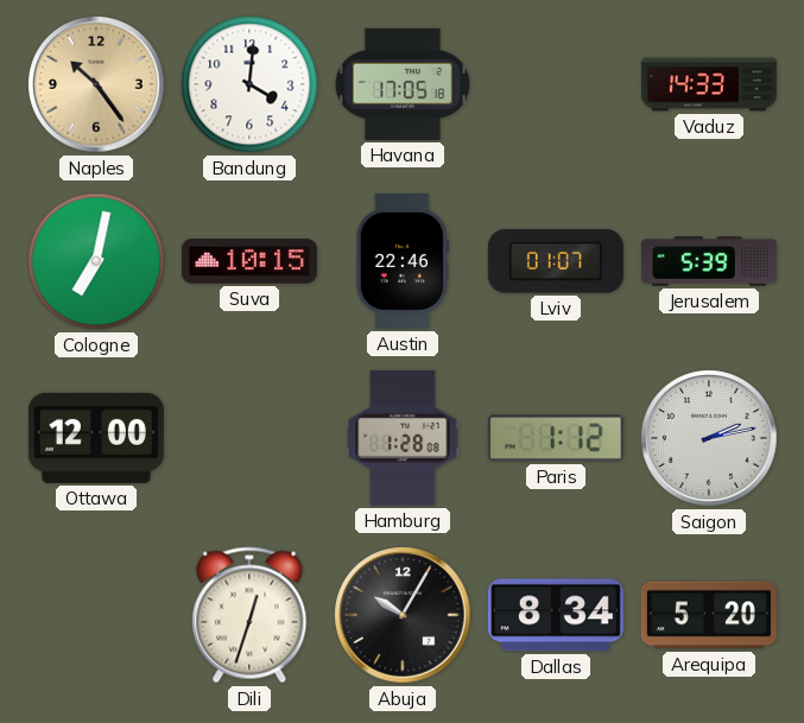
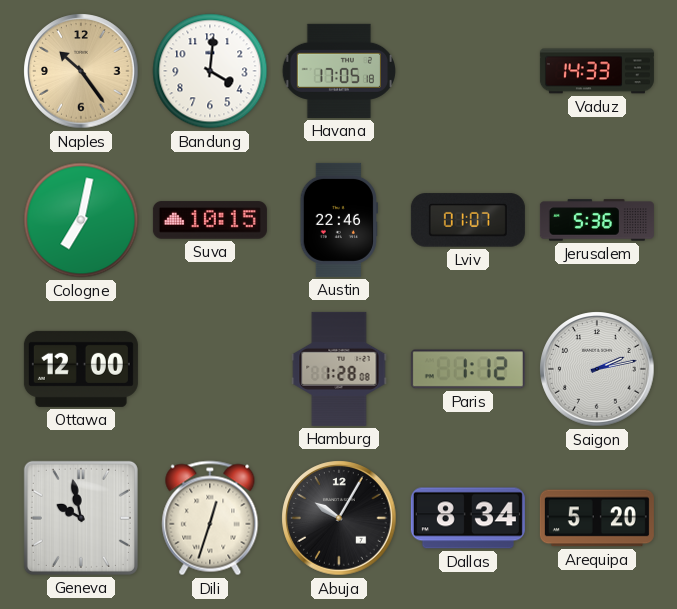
Jerusalem: 5:39 -> 5:36 (597, 220)
Geneva: none -> 9:58 (81, 518)
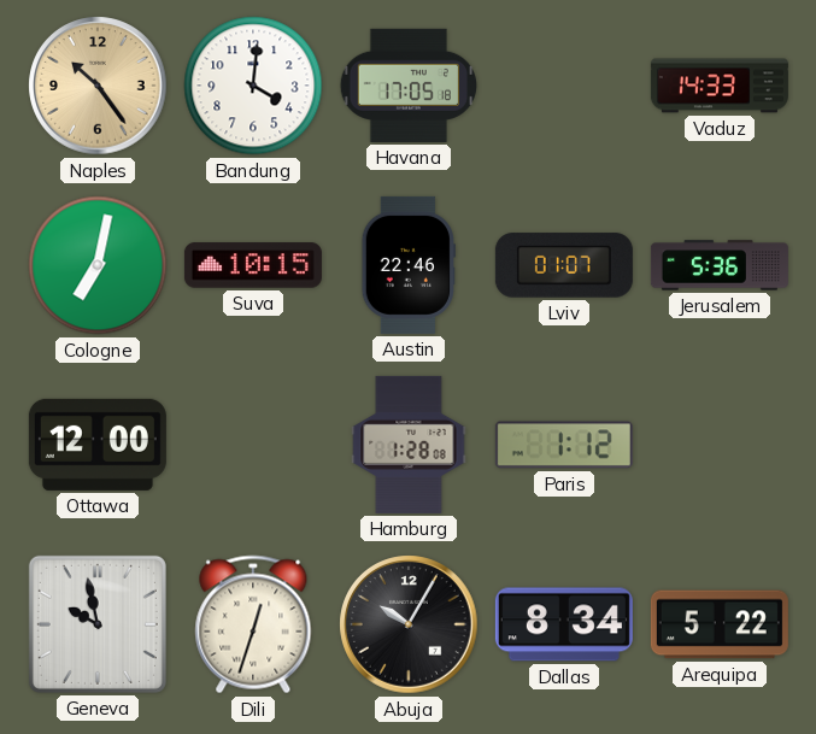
Saigon: 2:13 -> none (597, 369)
Arequipa: 5:20 -> 5:22 (720, 624)
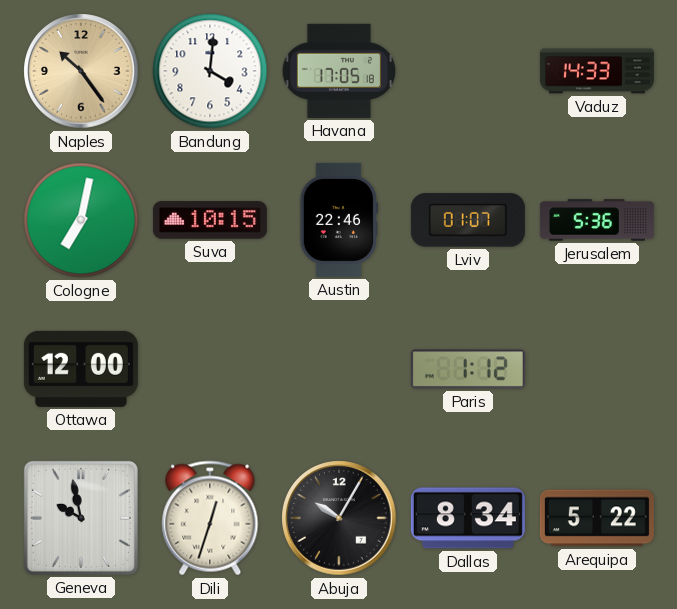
Hamburg: 1:28 -> none (409, 445)
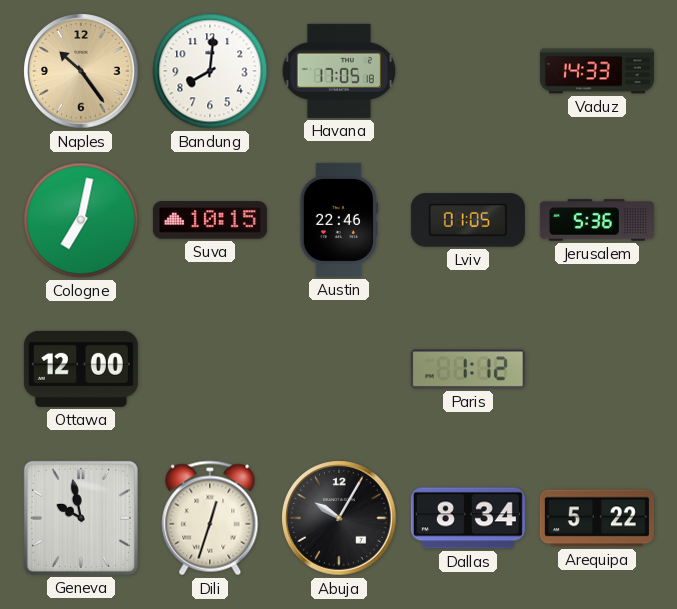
Bandung: 4:01 -> 8:01 (210, 71)
Lviv: 01:07 -> 01:05 (468, 220)
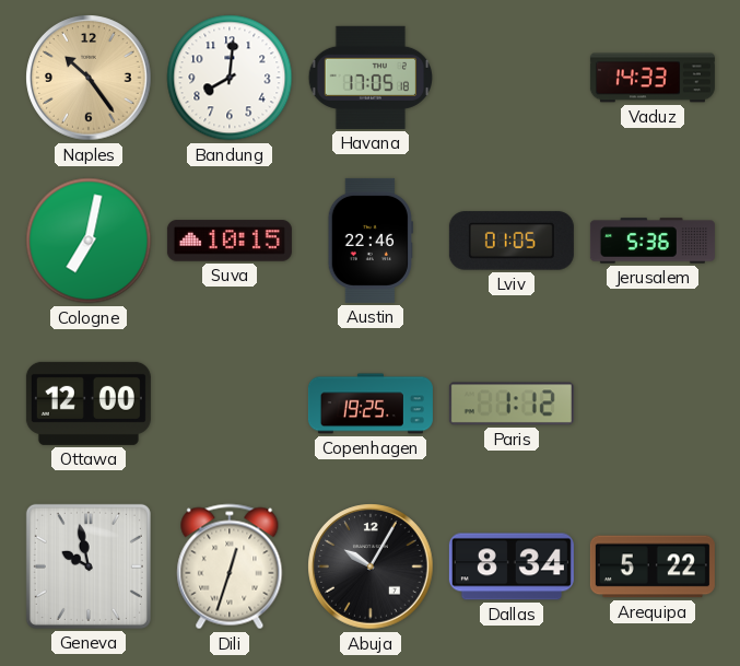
Copenhagen: none -> 19:25 (371, 404)
